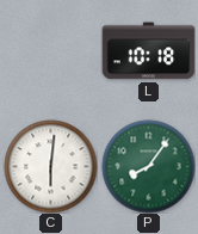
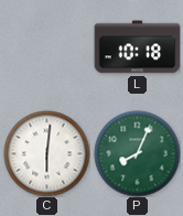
P: 8:06 -> 8:04 (137, 153)
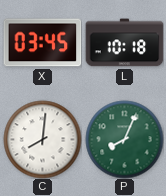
X: none -> 03:45 (42, 43)
C: 6:01 -> 8:01 (42, 139)
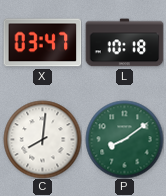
X: 03:45 -> 03:47 (42, 43)
P: 8:04 -> 8:09 (124, 139)
